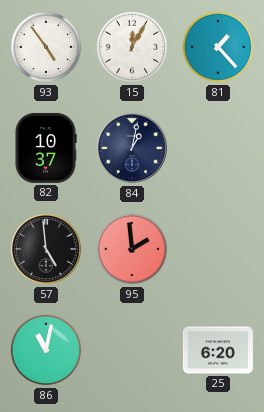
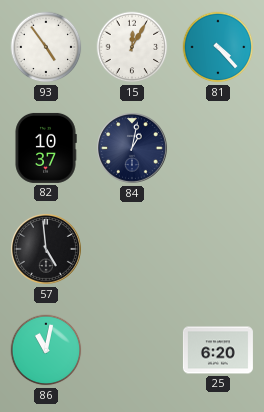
81: 1:23 -> 4:23 (218, 47)
95: 1:59 -> none (132, 249)
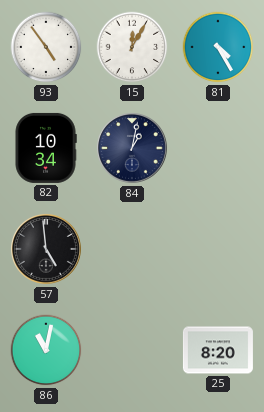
81: 4:23 -> 4:25 (218, 47)
82: 10:37 -> 10:34 (46, 148)
25: 6:20 -> 8:20 (218, 350)
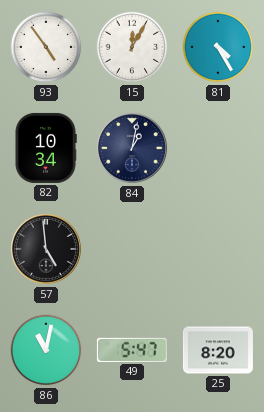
49: none -> 5:47 (132, 350)
